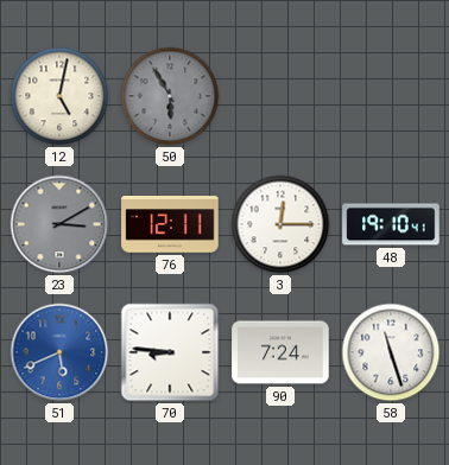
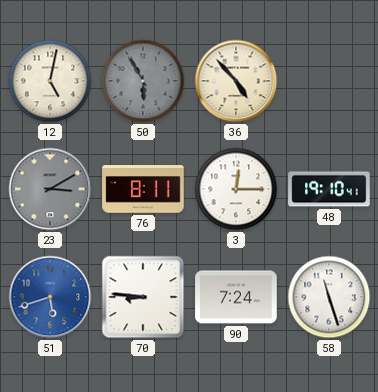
36: none -> 4:53 (236, 81)
76: 12:11 -> 8:11 (143, 189)
51: 5:41 -> 5:42 (50, 297)
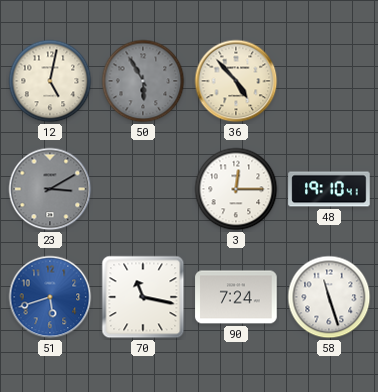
76: 8:11 -> none (143, 189)
70: 8:46 -> 11:17 (143, 297)
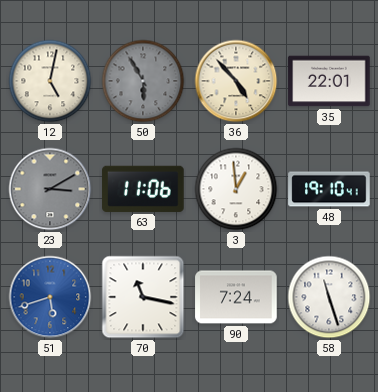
35: none -> 22:01 (329, 81)
63: none -> 11:06 (143, 189)
3: 12:15 -> 12:59 (236, 189)
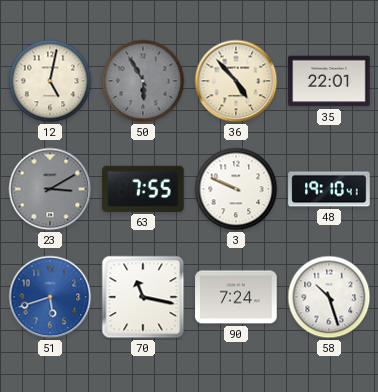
63: 11:06 -> 7:55 (143, 189)
3: 12:59 -> 9:49 (236, 189)
58: 11:27 -> 10:27 (329, 297)
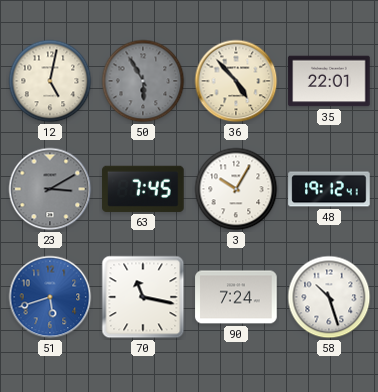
63: 7:55 -> 7:45 (143, 189)
3: 9:49 -> 10:05 (236, 189)
48: 19:10 -> 19:12 (329, 189)
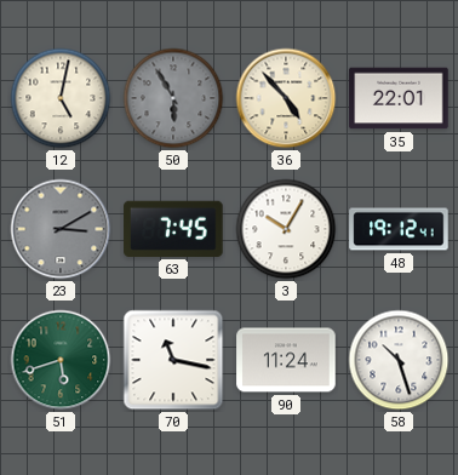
51 dial: blue -> green (61, 360)
90: 7:24 -> 11:24 (286, 360)
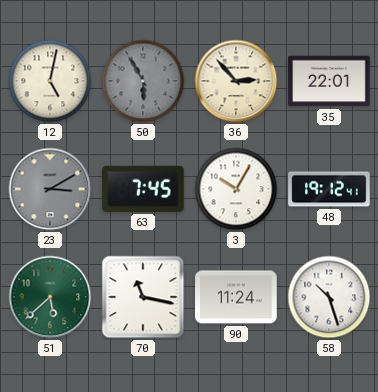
36: 4:53 -> 2:53 (236, 81)
51: 5:42 -> 5:38 (50, 297)
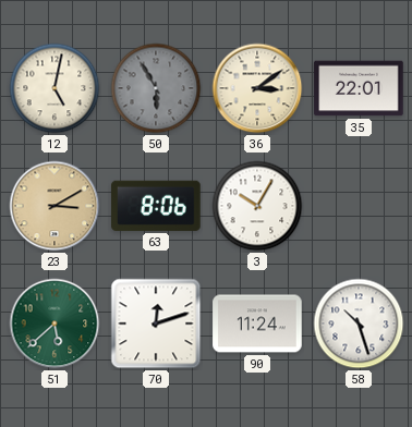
36: 2:53 -> 3:09 (257, 88)
23 dial: grey -> champagne (54, 206)
63: 7:45 -> 8:06 (156, 206)
48: 19:12 -> none (329, 189)
70: 11:17 -> 12:12 (156, 324)
